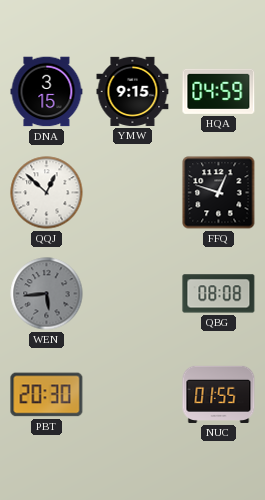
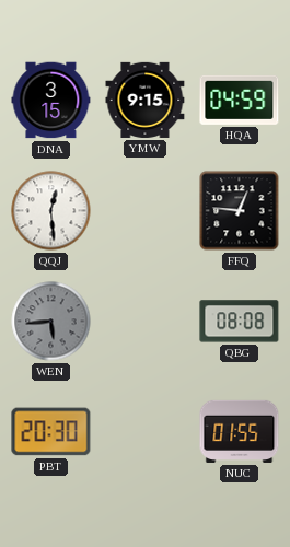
QQJ: 12:52 -> 12:29 (51, 211)
FFQ: 12:48 -> 12:46 (240, 211)
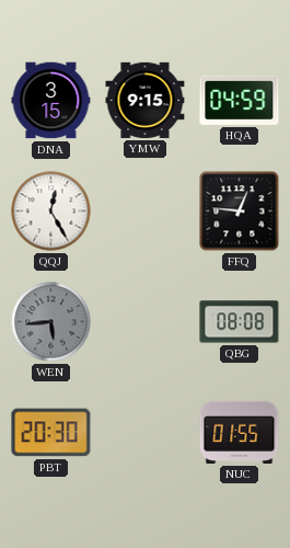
QQJ: 12:29 -> 12:25 (51, 212)
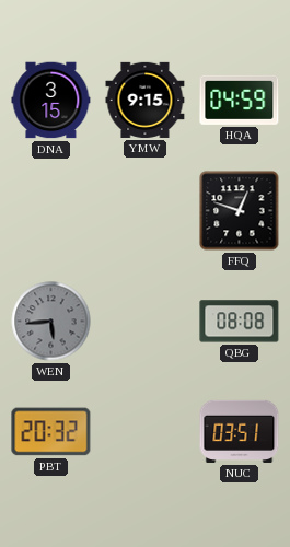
QQJ: 12:25 -> none (51, 212)
FFQ: 12:46 -> 12:48 (240, 211)
PBT: 20:30 -> 20:32 (51, 432)
NUC: 01:55 -> 03:51 (240, 431)
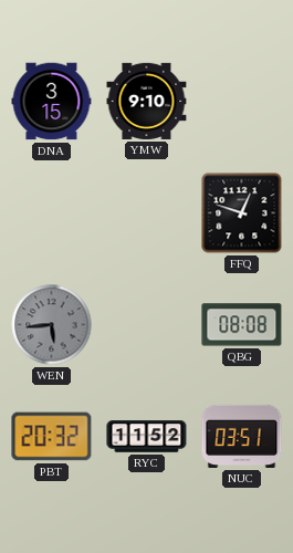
YMW: 9:15 -> 9:10 (147, 101)
HQA: 04:59 -> none (240, 100)
RYC: none -> 11:52 (147, 437)
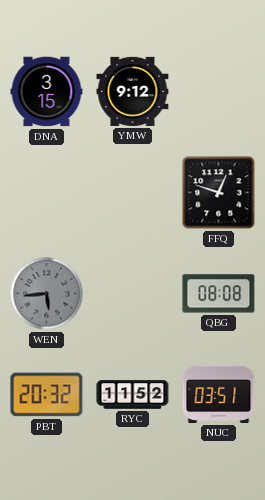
YMW: 9:10 -> 9:12 (133, 91)
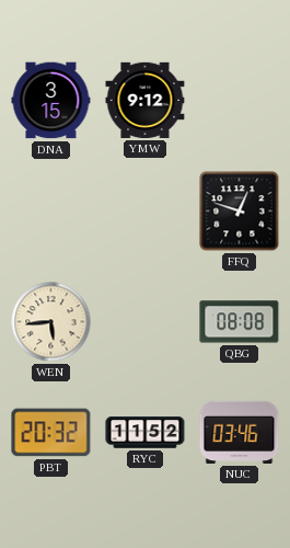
WEN dial: grey -> cream (51, 322)
NUC: 03:51 -> 03:46 (240, 432)
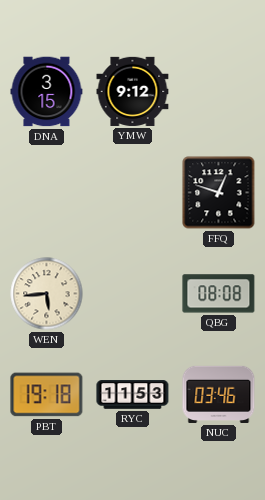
PBT: 20:32 -> 19:18 (47, 395)
RYC: 11:52 -> 11:53 (133, 395)
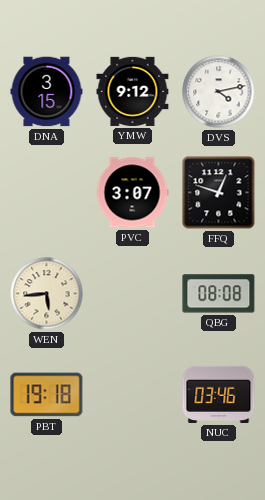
DVS: none -> 4:13 (219, 92)
PVC: none -> 3:07 (132, 193)
RYC: 11:53 -> none (133, 395)
